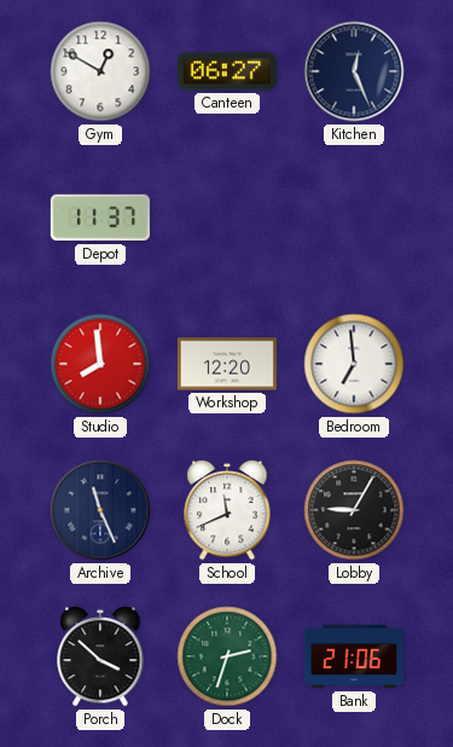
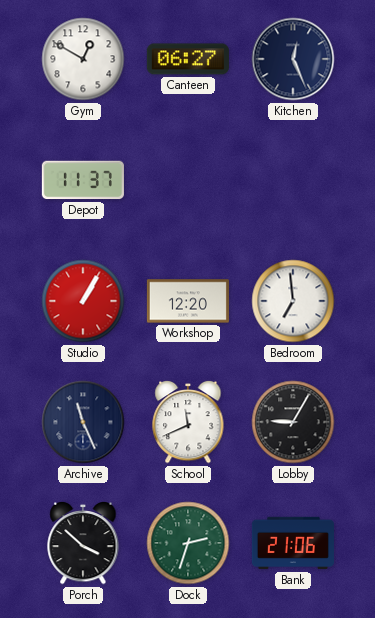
Studio: 7:59 -> 1:05 (83, 301)
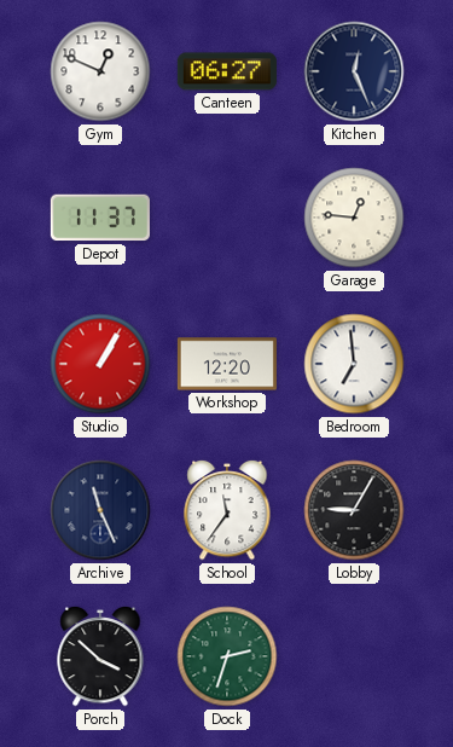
Gym: 12:50 -> 12:49 (100, 71)
Garage: none -> 12:46 (354, 218)
School: 11:41 -> 11:36 (227, 510)
Bank: 21:06 -> none (293, 543)
